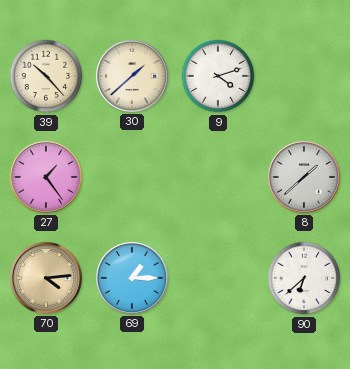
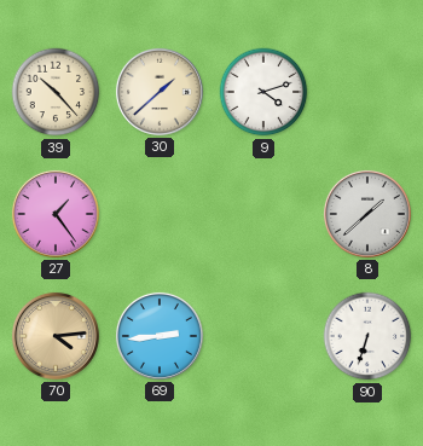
69: 1:15 -> 2:44 (160, 336)
90: 6:38 -> 6:33 (367, 336)
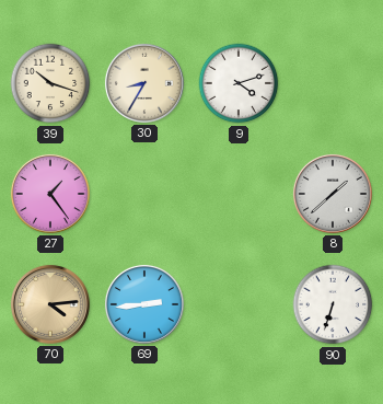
39: 10:23 -> 10:18 (50, 83)
30: 1:38 -> 8:35 (144, 83)
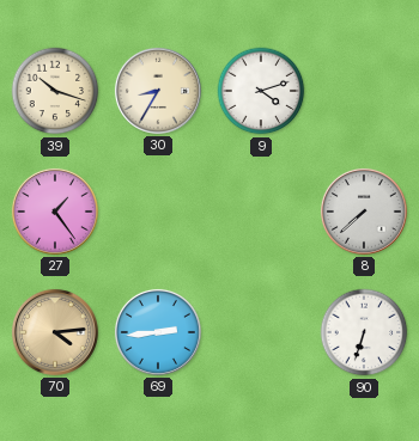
8: 1:38 -> 7:38 (364, 212)
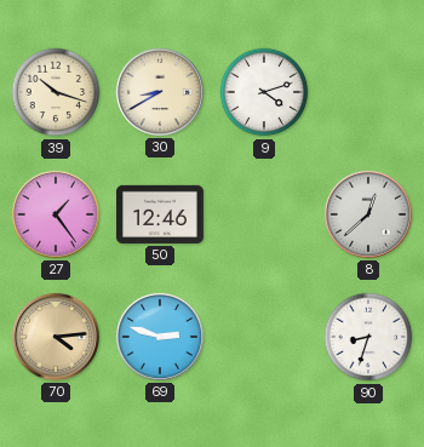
30: 8:35 -> 8:40 (160, 92)
50: none -> 12:46 (160, 214)
8: 7:38 -> 12:38 (368, 214)
69: 2:44 -> 2:48 (160, 337)
90: 6:33 -> 8:33 (368, 337)
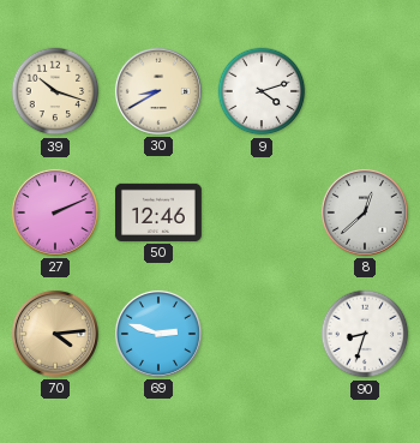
27: 1:24 -> 2:11 (55, 212)
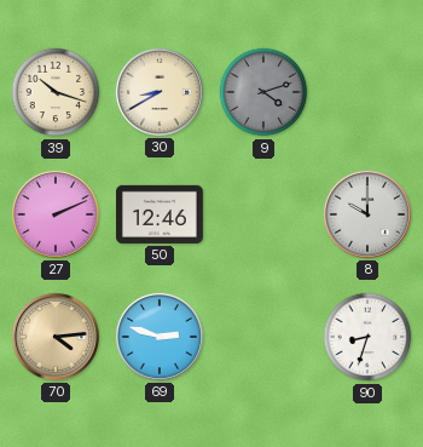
9 dial: white -> grey (263, 92)
8: 12:38 -> 10:00 (367, 214)
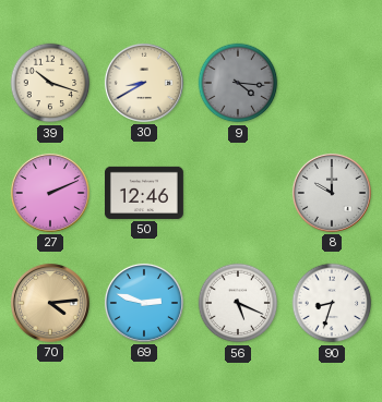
9: 4:12 -> 4:16 (238, 83)
56: none -> 5:19 (238, 303)
